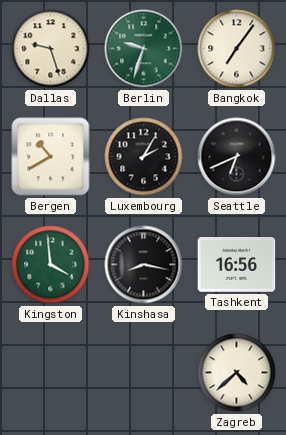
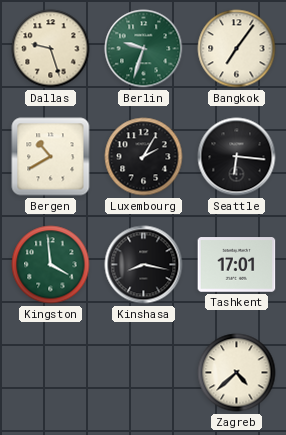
Seattle: 6:41 -> 6:16 (237, 157)
Tashkent: 16:56 -> 17:01 (237, 265)
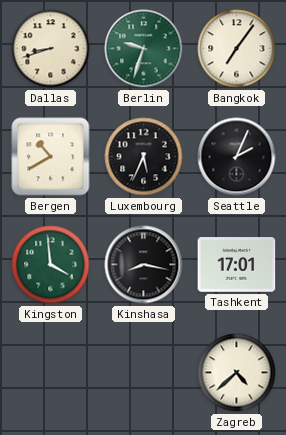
Dallas: 9:27 -> 8:42 (51, 49)
Luxembourg: 2:05 -> 5:34 (144, 157)
Seattle: 6:16 -> 2:04 (237, 157)
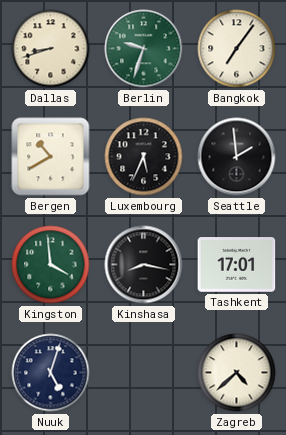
Seattle: 2:04 -> 1:59 (237, 157)
Nuuk: none -> 5:03 (51, 373)
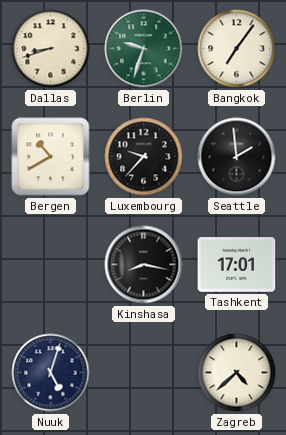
Luxembourg: 5:34 -> 9:37 (144, 157)
Kingston: 3:59 -> none (51, 265)
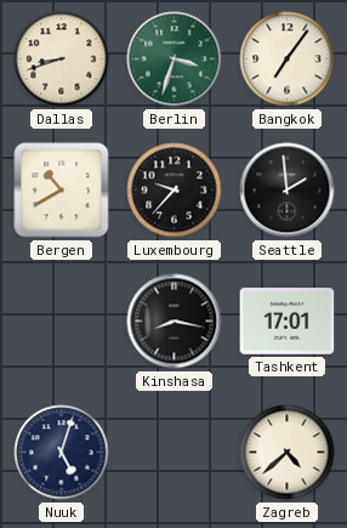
Berlin: 9:33 -> 3:33 (175, 59)
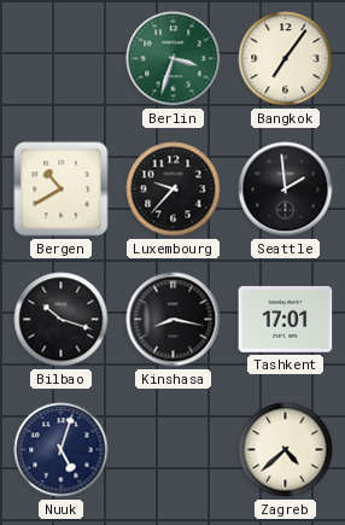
Dallas: 8:42 -> none (62, 59)
Bilbao: none -> 10:18 (62, 320)
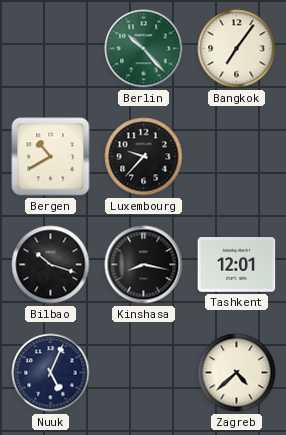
Berlin: 3:33 -> 10:23 (144, 49)
Seattle: 1:59 -> none (286, 189)
Tashkent: 17:01 -> 12:01 (237, 265)
Nuuk: 5:03 -> 5:04 (51, 373)
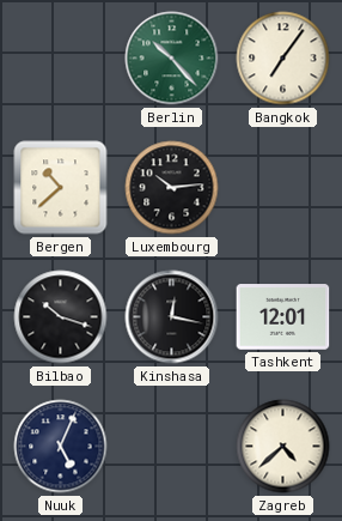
Bergen: 10:40 -> 10:38 (61, 188)
Luxembourg: 9:37 -> 10:14 (172, 188)
Kinshasa: 8:17 -> 12:17 (172, 317)
